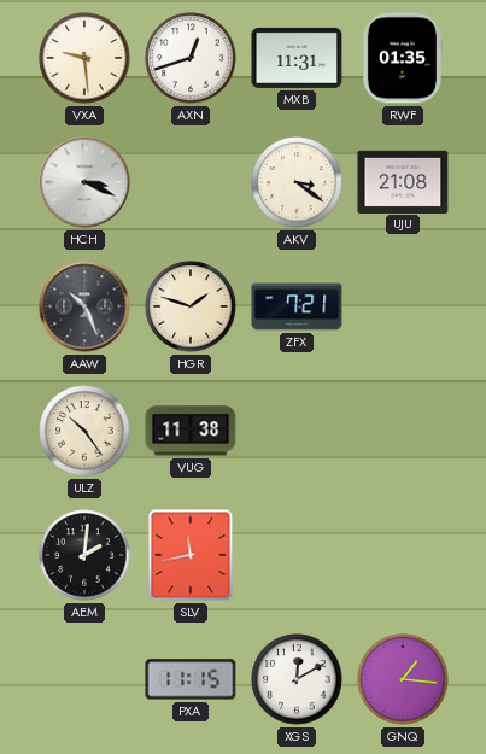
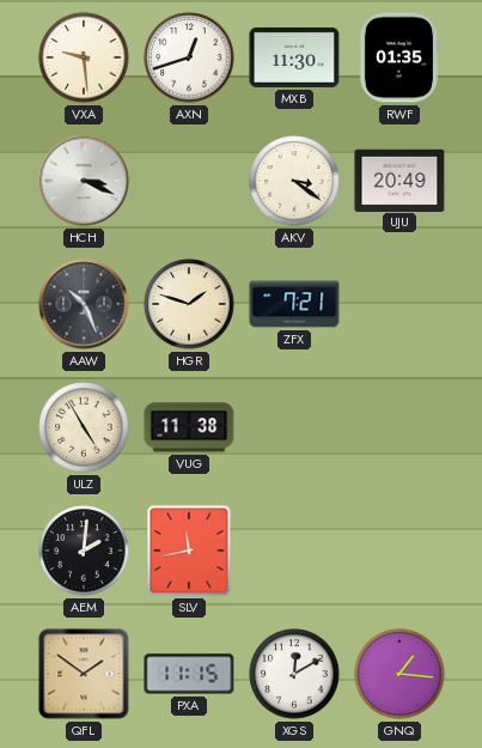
MXB: 11:31 -> 11:30 (294, 57)
UJU: 21:08 -> 20:49 (399, 180)
ULZ: 10:24 -> 4:55 (84, 427)
QFL: none -> 1:51 (84, 674)
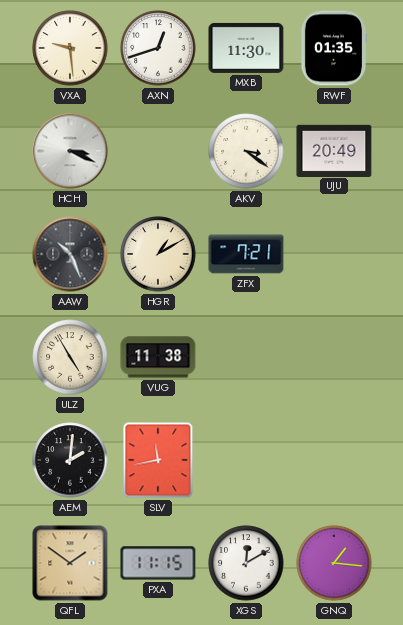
HGR: 1:48 -> 1:10 (158, 254)
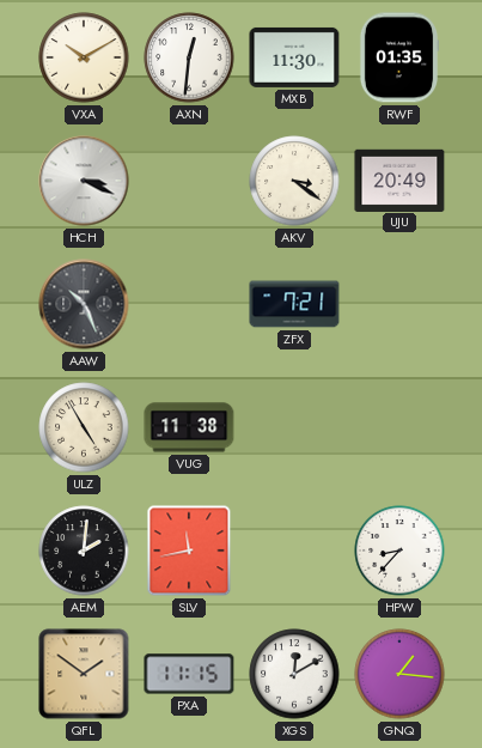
VXA: 9:29 -> 10:10 (84, 57)
AXN: 12:42 -> 12:31 (189, 57)
HGR: 1:10 -> none (158, 254)
HPW: none -> 8:37 (399, 551)
